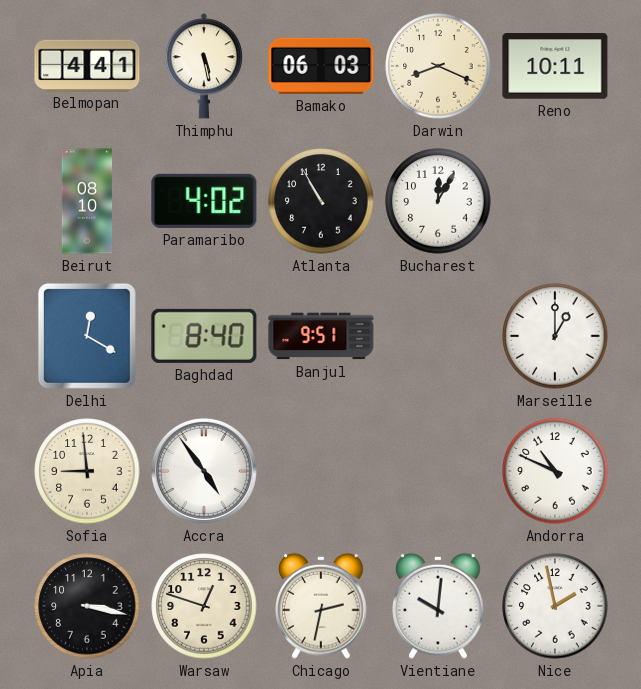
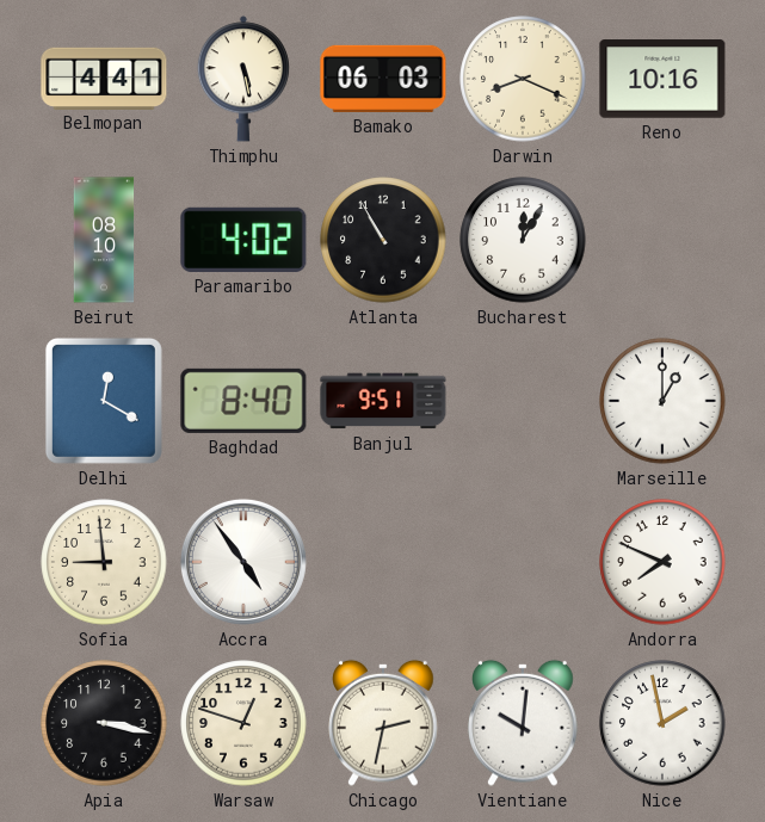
Reno: 10:11 -> 10:16 (662, 79)
Andorra: 10:49 -> 7:49 (662, 562)
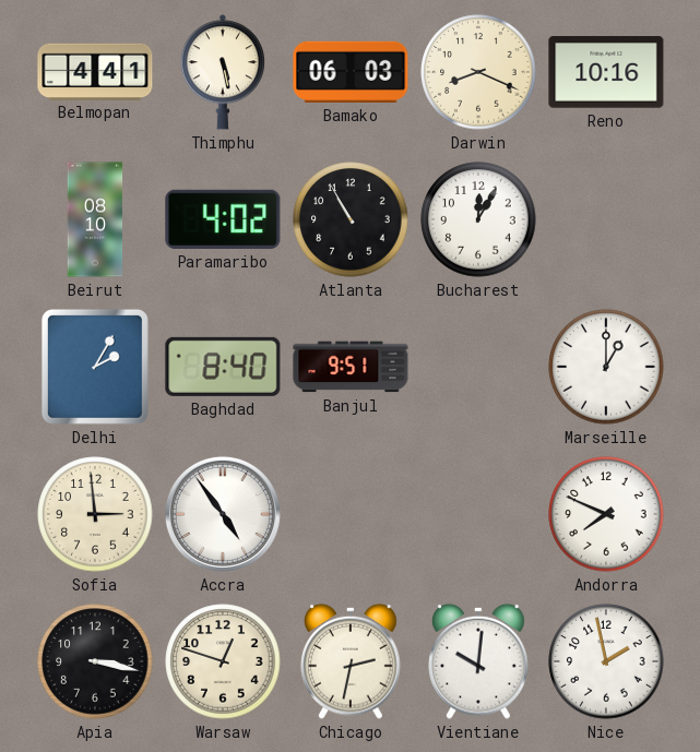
Delhi: 12:20 -> 2:05 (95, 367)
Sofia: 8:59 -> 2:59 (95, 514)
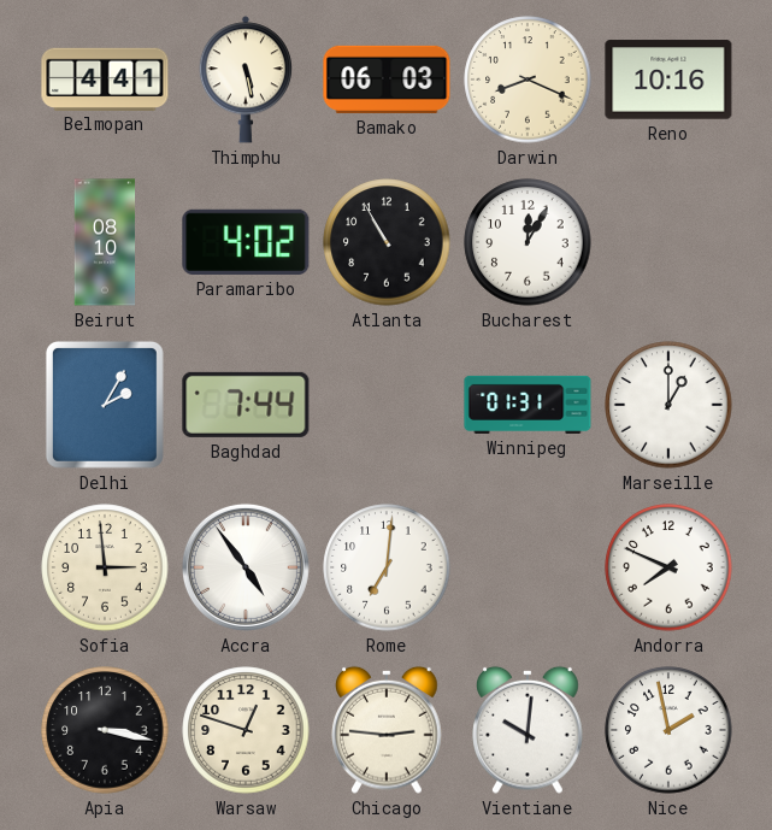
Baghdad: 8:40 -> 7:44 (246, 405)
Banjul: 9:51 -> none (351, 367)
Winnipeg: none -> 01:31 (528, 405)
Rome: none -> 7:01 (387, 567)
Chicago: 2:32 -> 2:46 (387, 730)
